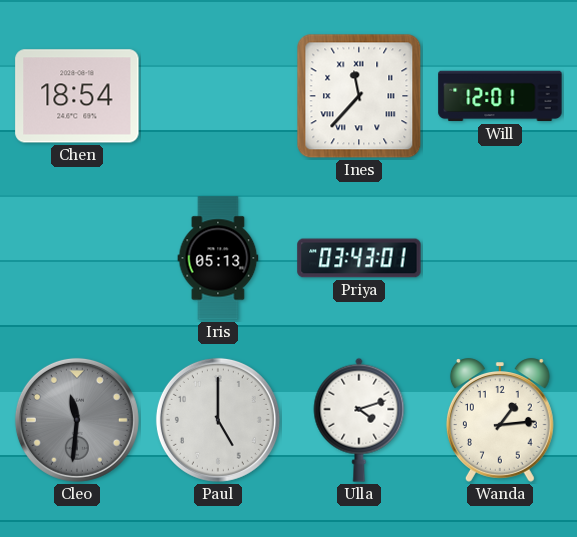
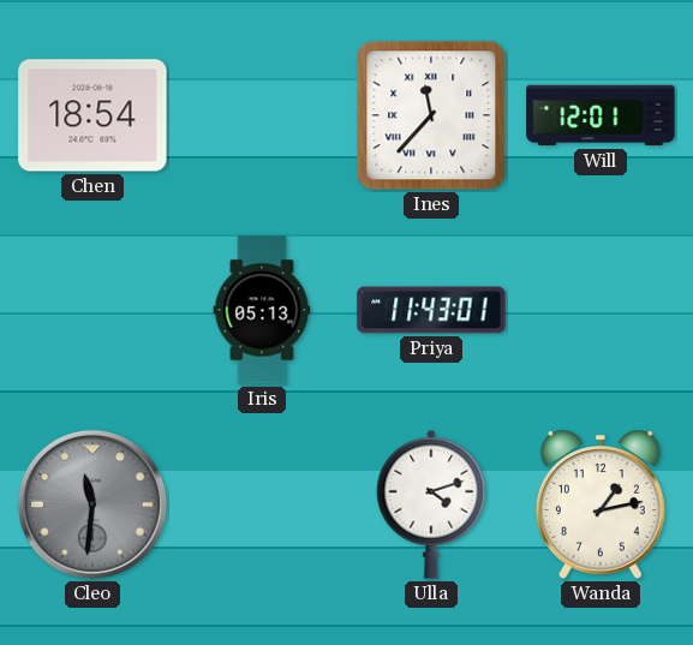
Priya: 03:43 -> 11:43 (431, 310)
Paul: 5:00 -> none (218, 420)
Wanda: 1:14 -> 1:13 (601, 504)
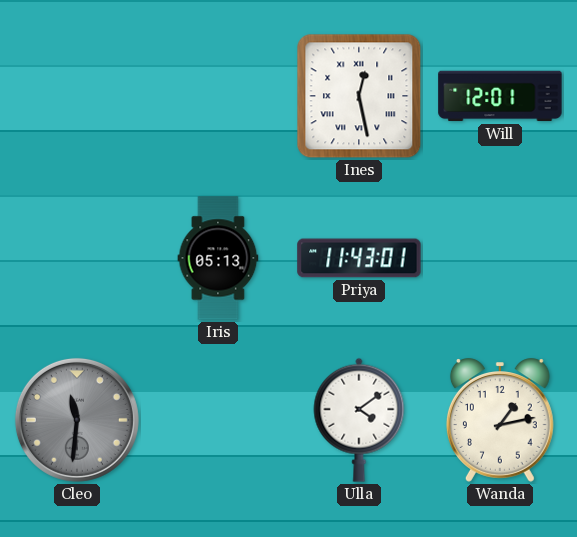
Chen: 18:54 -> none (92, 115)
Ines: 11:37 -> 12:28 (359, 96)
Ulla: 4:12 -> 4:09 (359, 420)
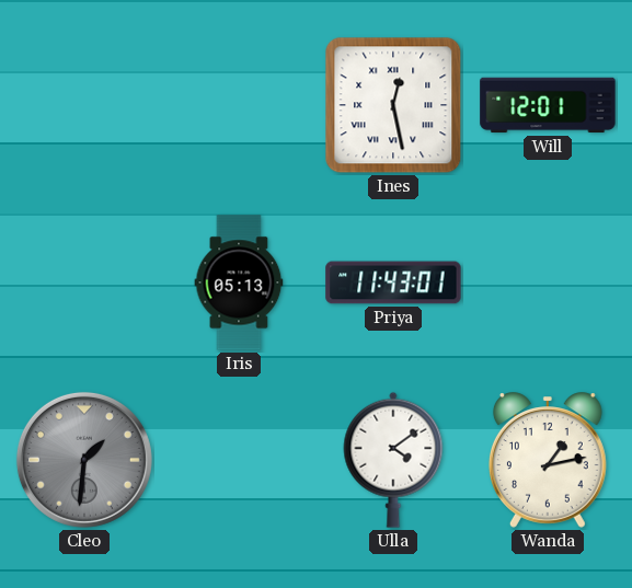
Cleo: 11:31 -> 1:31 (84, 460)
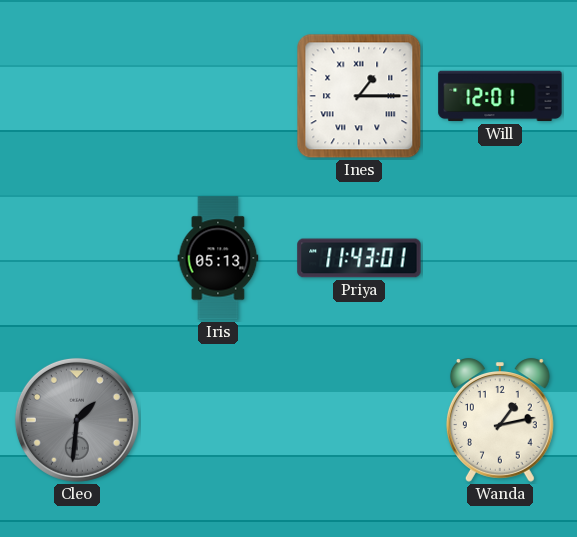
Ines: 12:28 -> 1:15 (359, 96)
Ulla: 4:09 -> none (393, 460)
